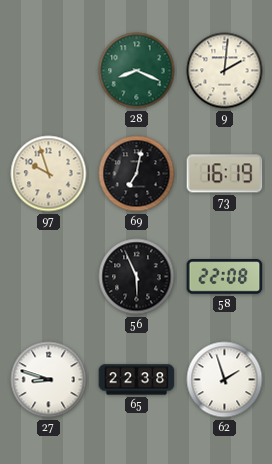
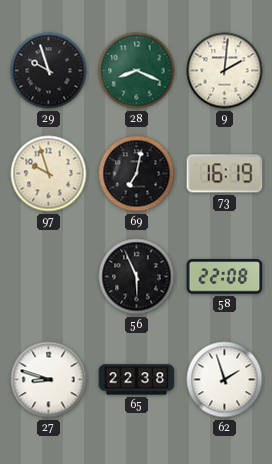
29: none -> 9:57 (49, 71)
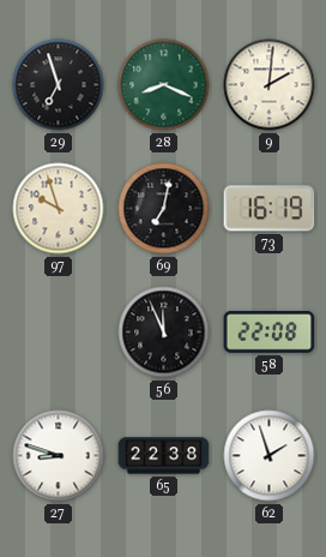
29: 9:57 -> 6:57 (59, 85)
56: 5:56 -> 11:56 (164, 333)
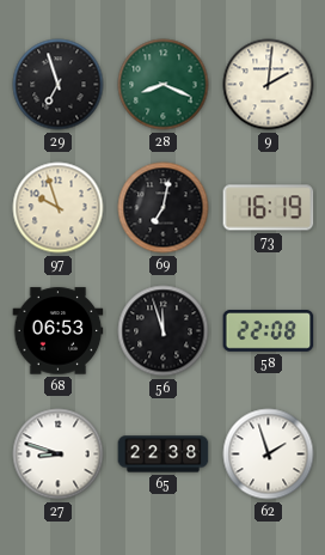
68: none -> 06:53 (59, 331)
56: 11:56 -> 11:57 (164, 331)
